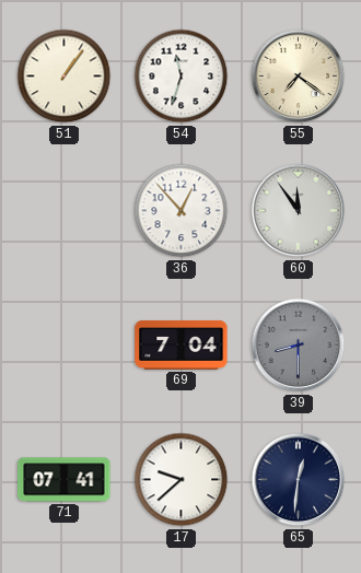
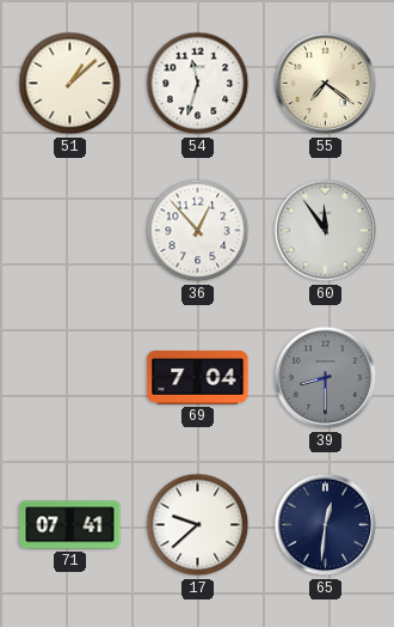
51: 1:06 -> 1:08 (70, 84)
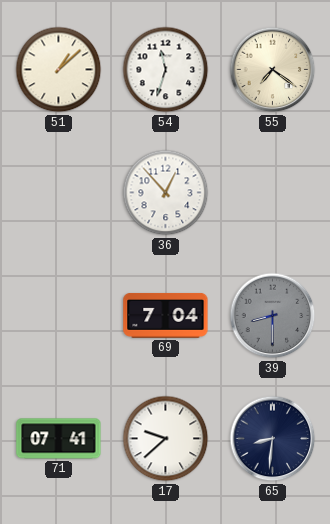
60: 11:54 -> none (326, 231)
65: 12:31 -> 8:31 (273, 439)
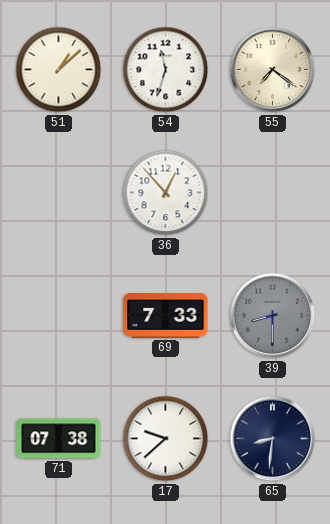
69: 7:04 -> 7:33 (166, 315)
71: 07:41 -> 07:38 (59, 439)
